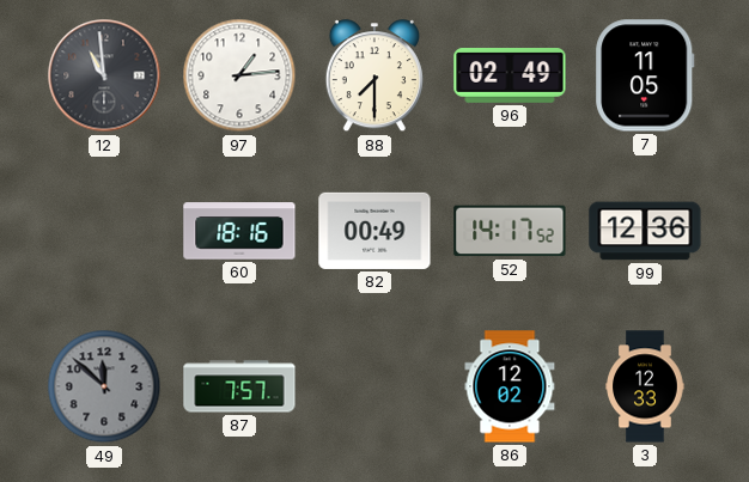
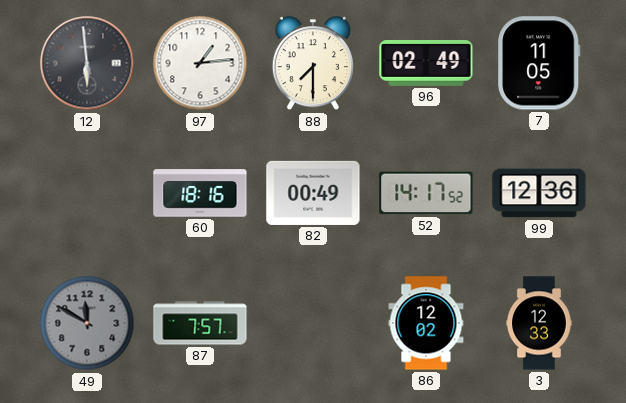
12: 10:59 -> 5:59 (87, 63)
49: 11:52 -> 11:50 (87, 323)
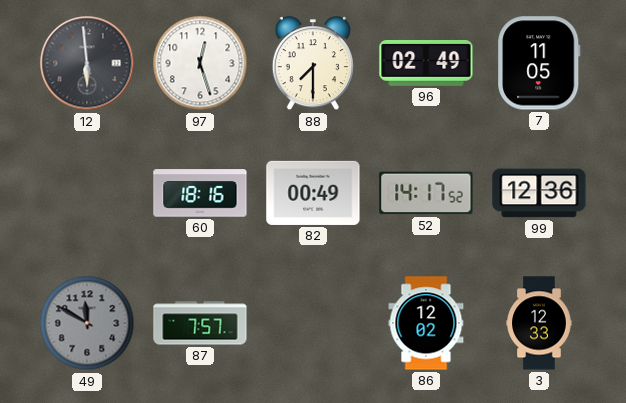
97: 1:14 -> 12:27 (200, 63)
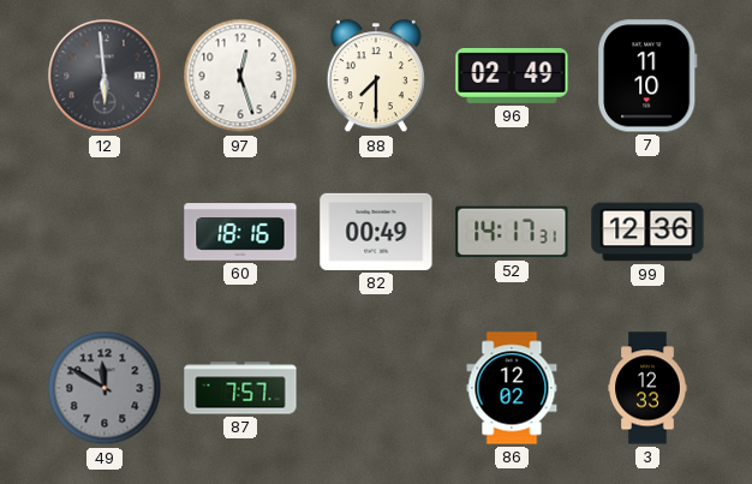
7: 11:05 -> 11:10 (647, 76)
52: 14:17:52 -> 14:17:31 (512, 232)
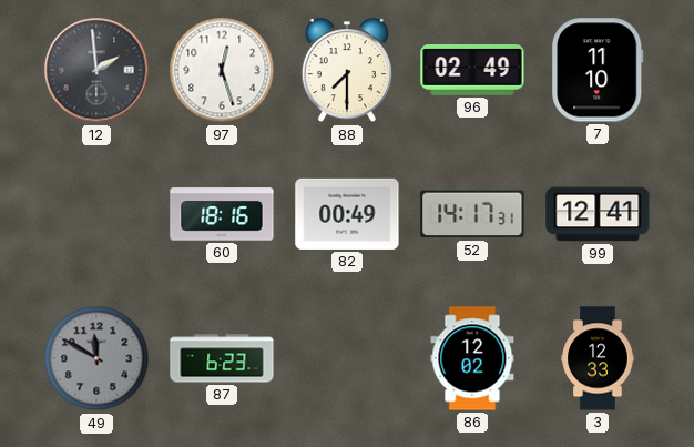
12: 5:59 -> 1:59 (96, 70)
99: 12:36 -> 12:41 (598, 214)
87: 7:57 -> 6:23 (222, 358)
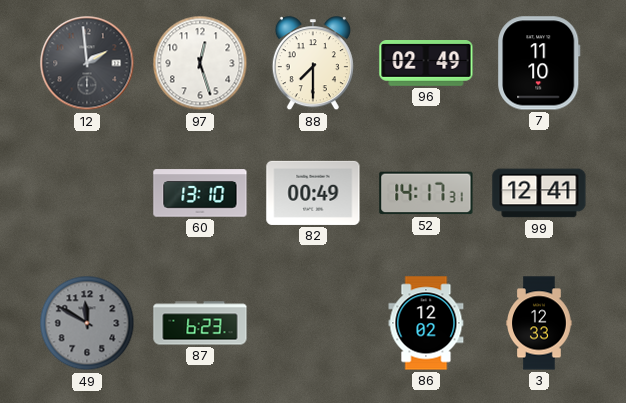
60: 18:16 -> 13:10 (200, 193)
